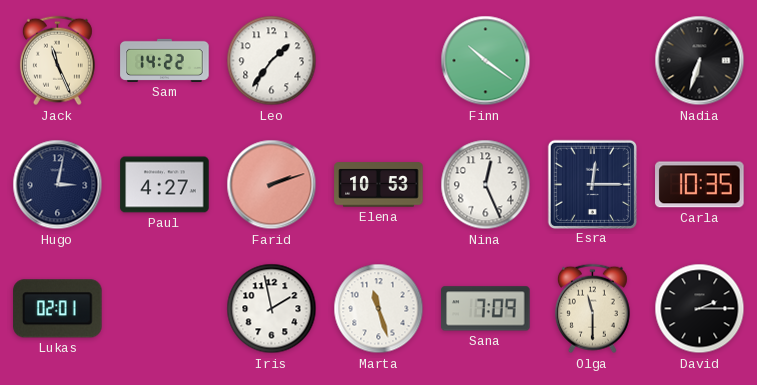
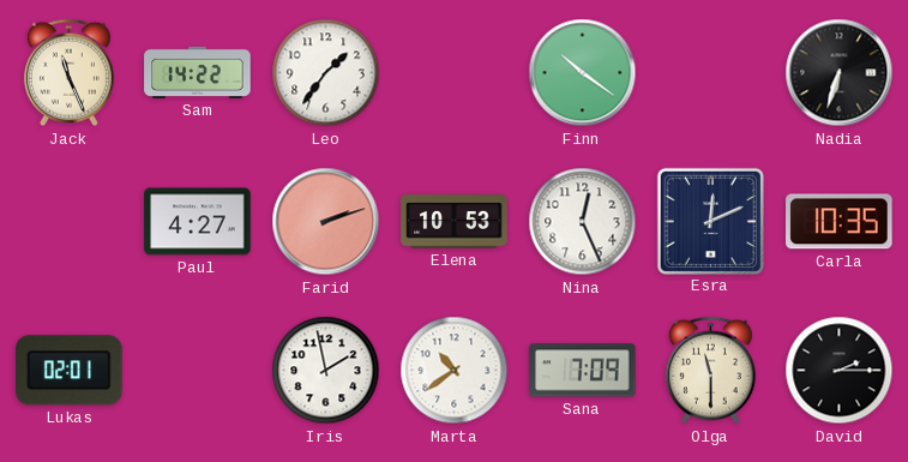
Hugo: 3:02 -> none (58, 185)
Esra: 12:15 -> 12:11 (710, 221)
Marta: 11:27 -> 10:39 (455, 371)
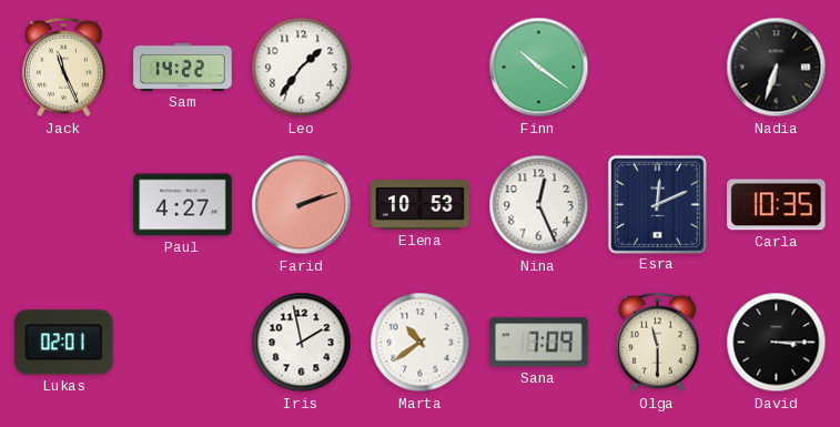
David: 2:15 -> 3:15 (777, 343)
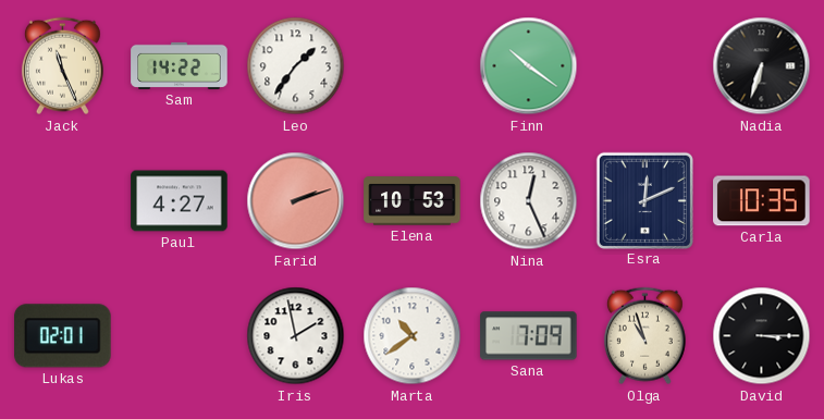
Olga: 11:30 -> 10:57 (644, 336)
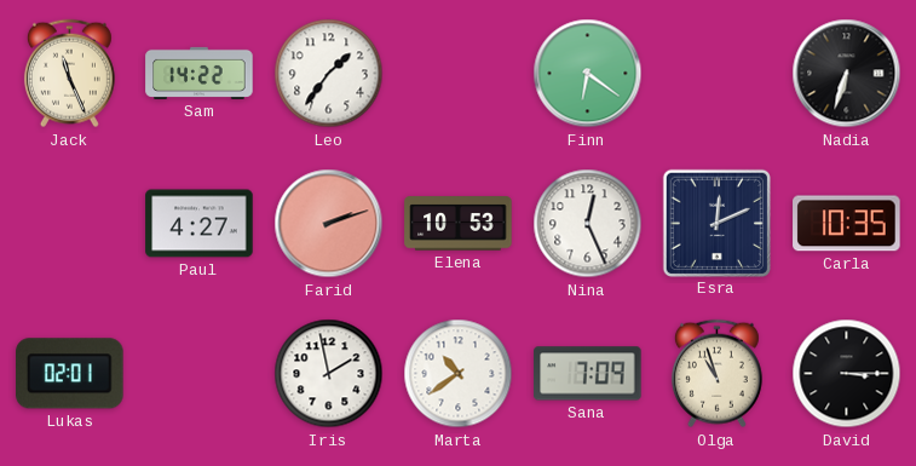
Finn: 10:21 -> 6:21 (588, 74)
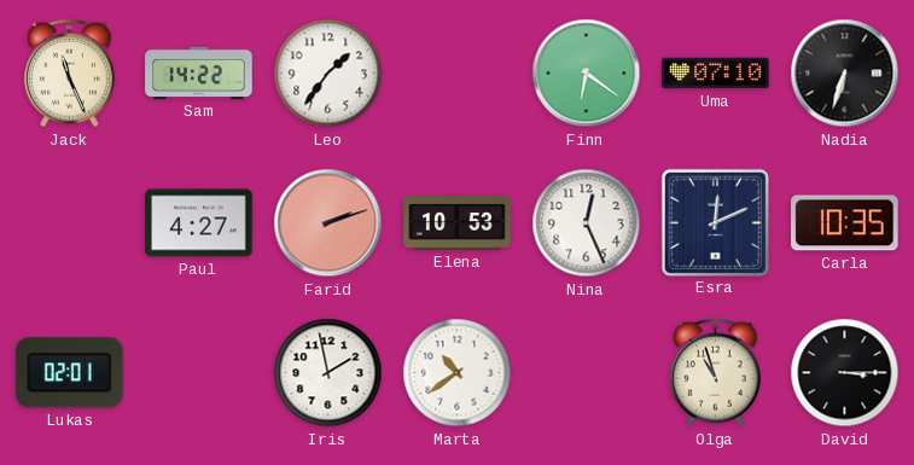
Uma: none -> 07:10 (716, 74)
Sana: 7:09 -> none (588, 374)
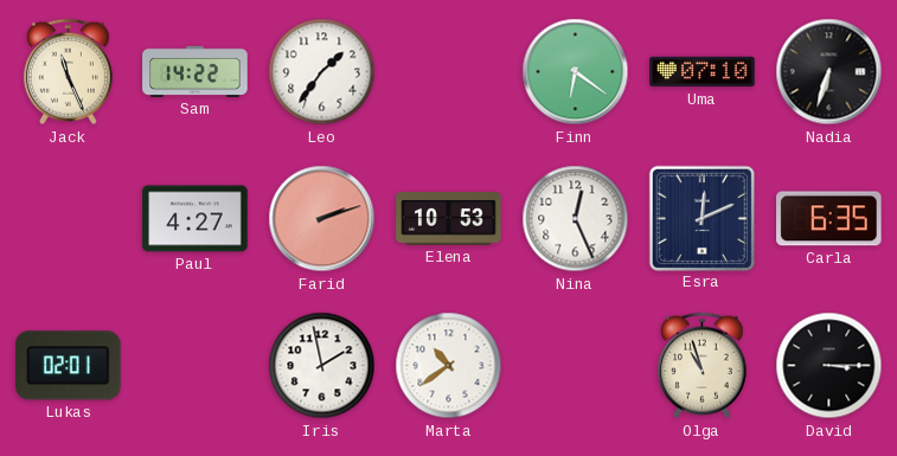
Carla: 10:35 -> 6:35 (829, 219)
